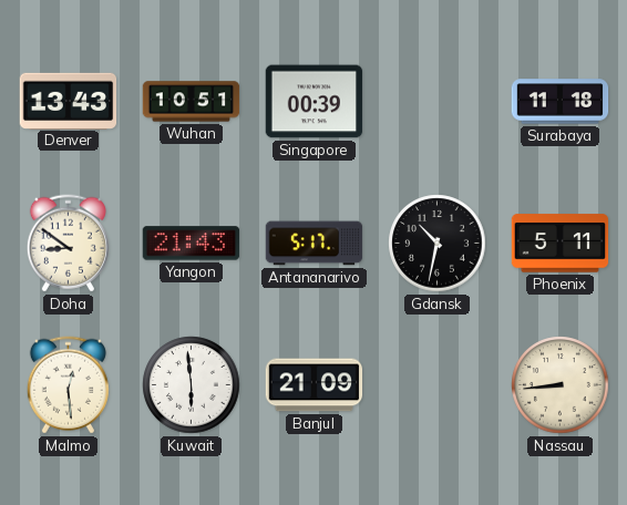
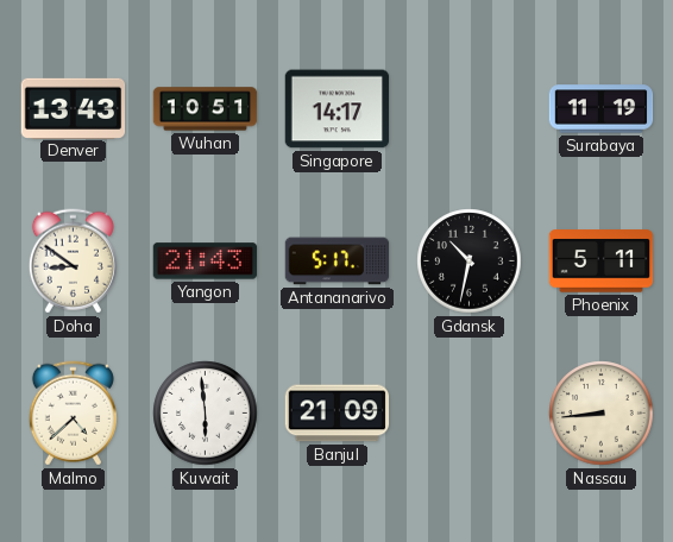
Singapore: 00:39 -> 14:17 (338, 109)
Surabaya: 11:18 -> 11:19 (602, 109)
Malmo: 12:29 -> 4:38 (73, 414)
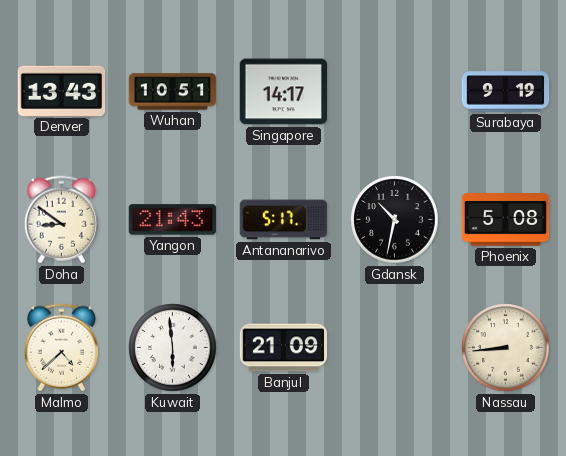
Surabaya: 11:19 -> 9:19 (506, 92)
Phoenix: 5:11 -> 5:08 (506, 220)
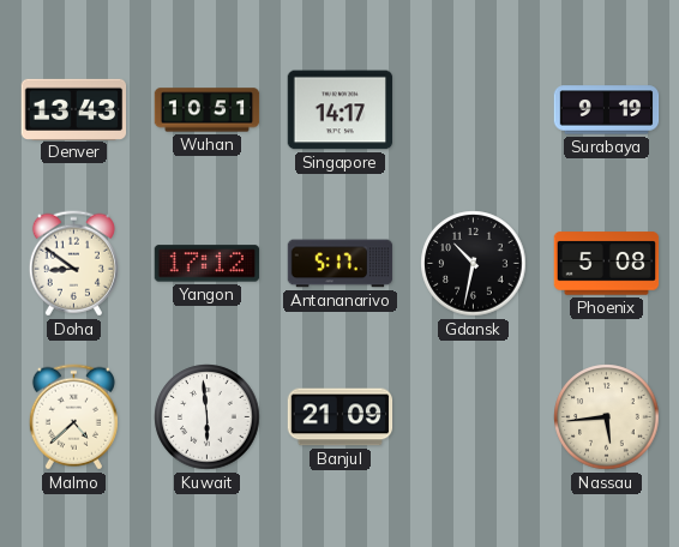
Yangon: 21:43 -> 17:12 (208, 264)
Nassau: 8:44 -> 5:44 (607, 417)
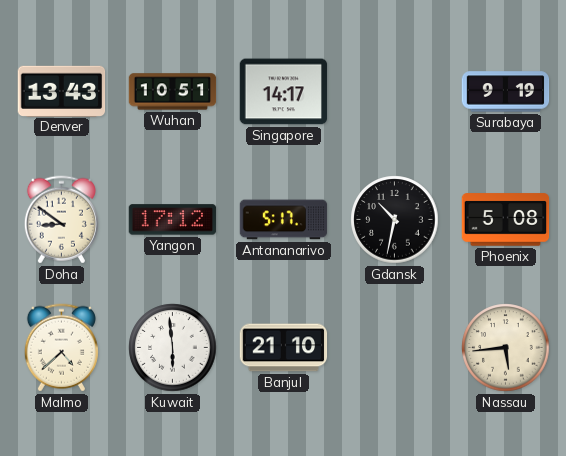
Banjul: 21:09 -> 21:10 (284, 348)
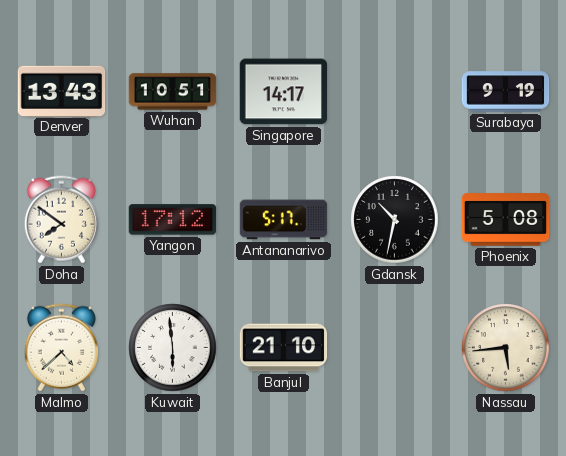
Doha: 8:51 -> 7:51 (61, 220)
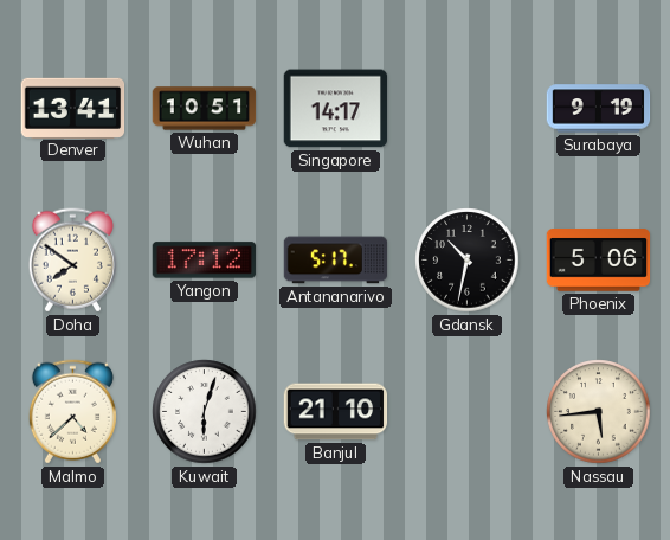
Denver: 13:43 -> 13:41 (73, 108)
Phoenix: 5:08 -> 5:06 (599, 261)
Kuwait: 5:59 -> 6:03 (205, 412)
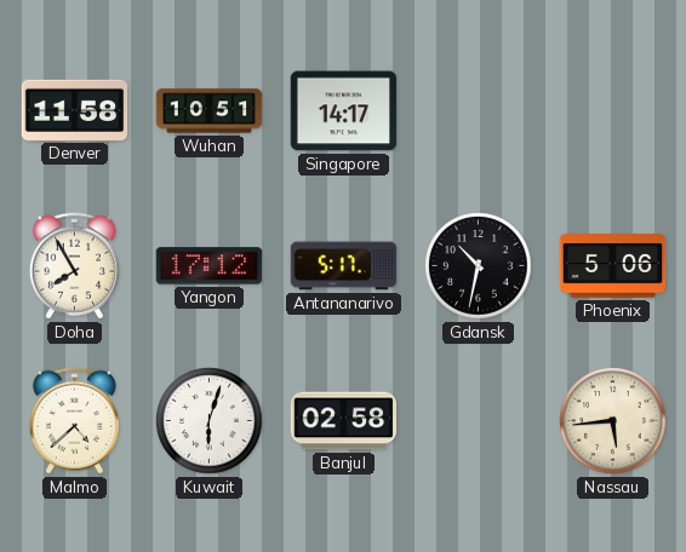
Denver: 13:41 -> 11:58 (75, 110)
Surabaya: 9:19 -> none (599, 109)
Doha: 7:51 -> 7:55 (74, 266)
Banjul: 21:10 -> 02:58 (344, 421)
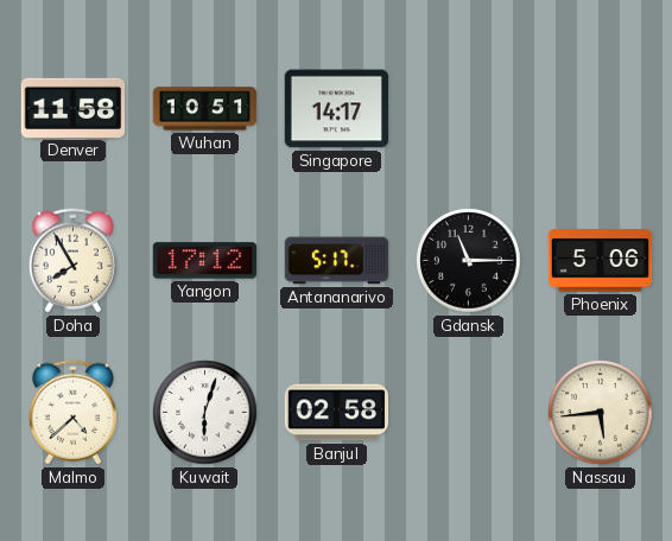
Gdansk: 10:32 -> 11:15 (469, 261)
